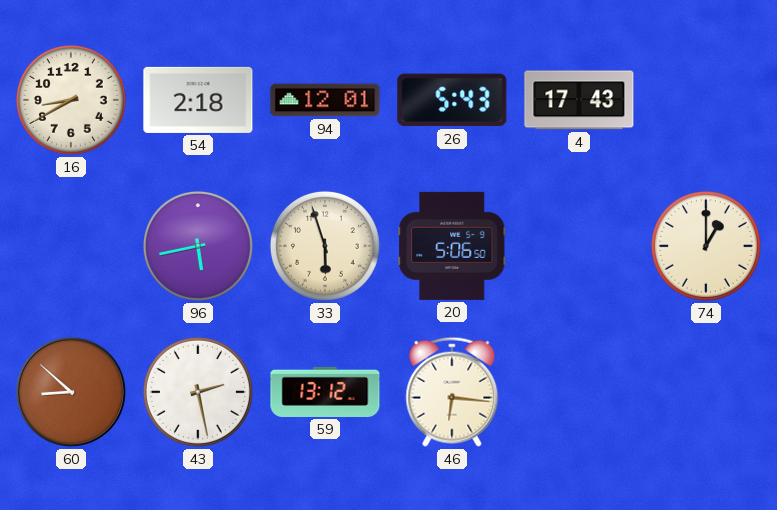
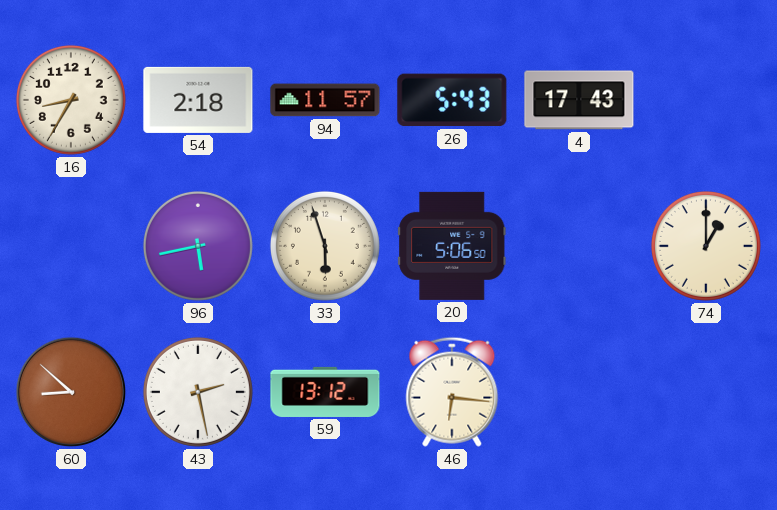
16: 8:40 -> 8:35 (71, 100)
94: 12:01 -> 11:57 (325, 100)
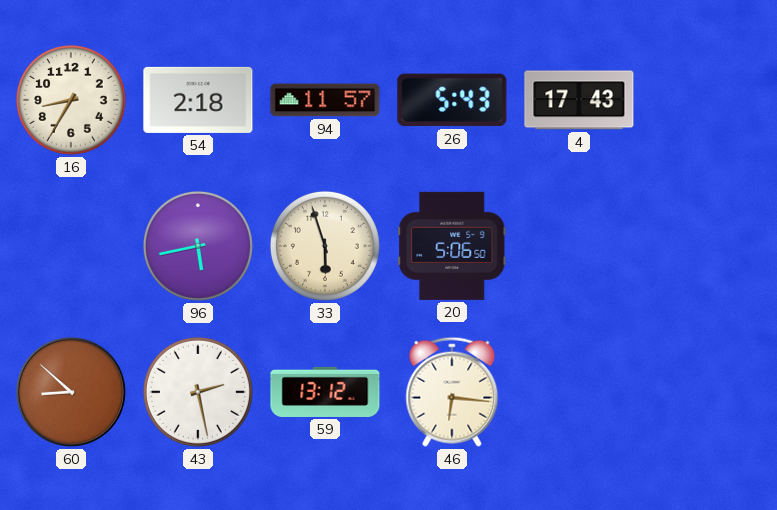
74: 1:00 -> none (706, 246)
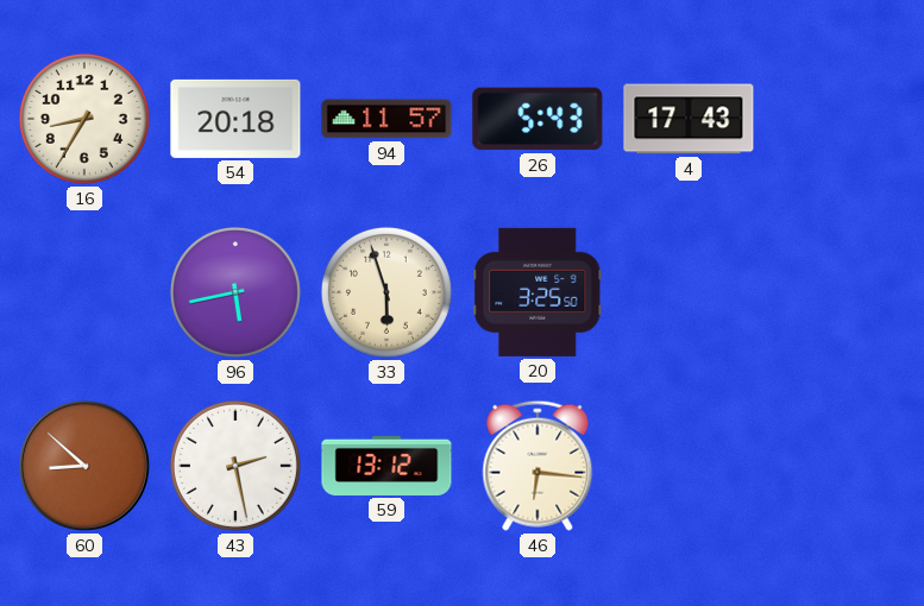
54: 2:18 -> 20:18 (235, 119)
20: 5:06 -> 3:25 (538, 292)
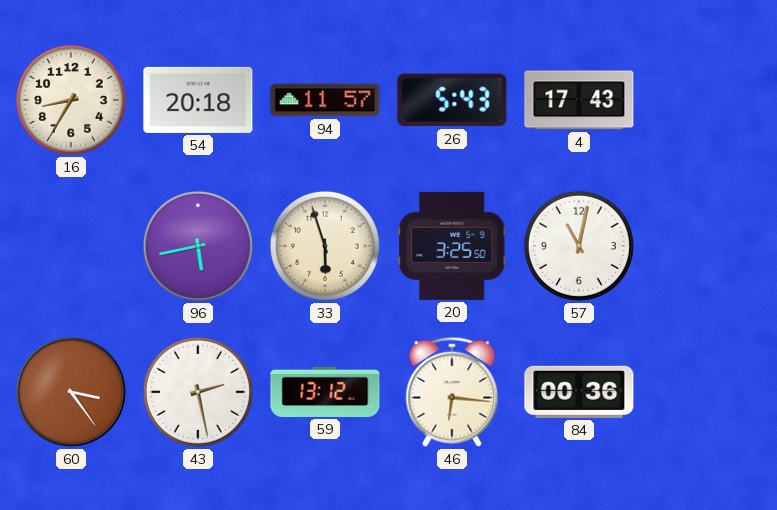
57: none -> 11:02 (579, 246)
60: 8:52 -> 3:24 (71, 392)
84: none -> 00:36 (579, 392)
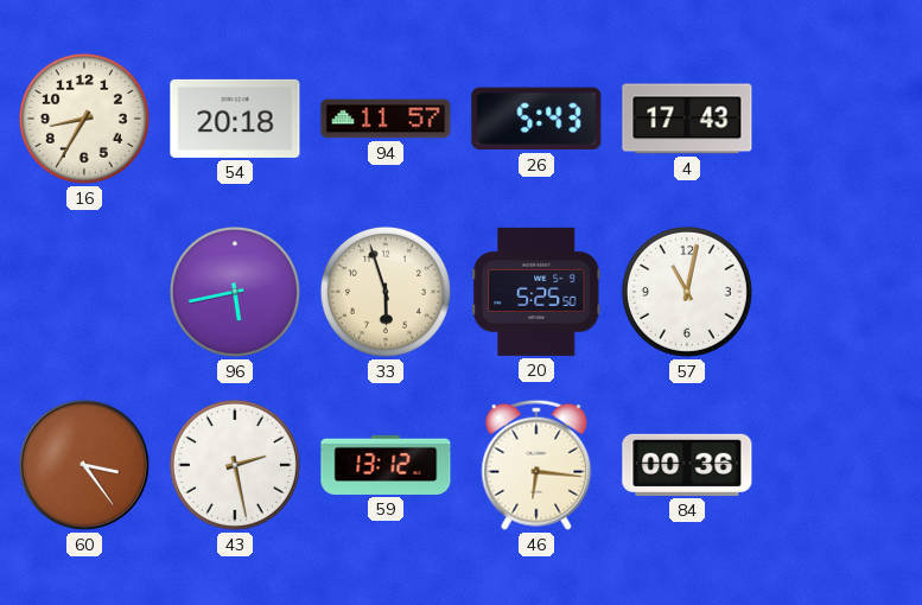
20: 3:25 -> 5:25 (536, 292)
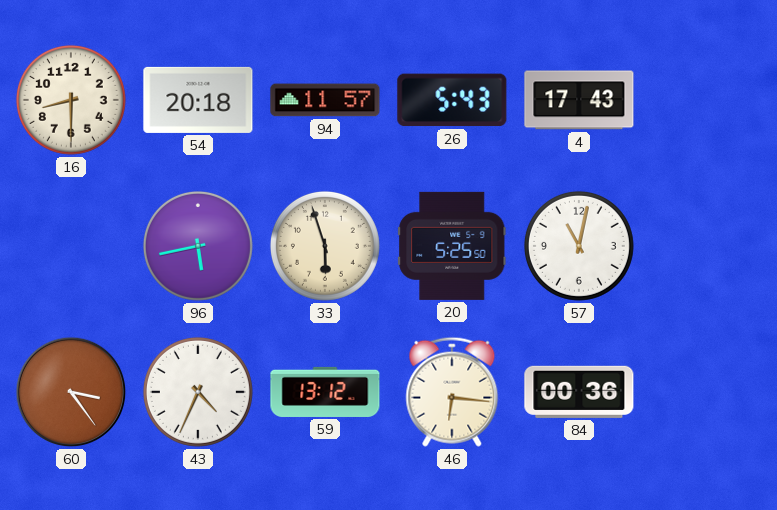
16: 8:35 -> 8:30 (71, 100)
43: 2:28 -> 4:34 (198, 392)
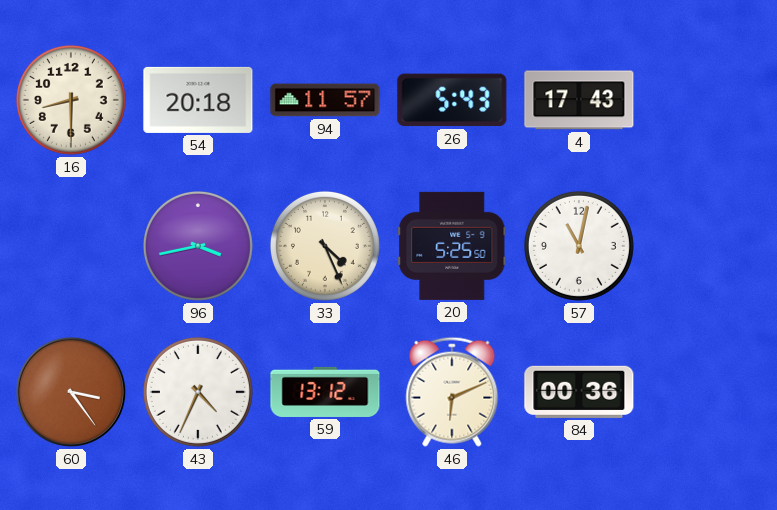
96: 5:43 -> 3:43 (198, 246)
33: 5:57 -> 4:26 (325, 246)
46: 6:16 -> 6:11 (452, 392)
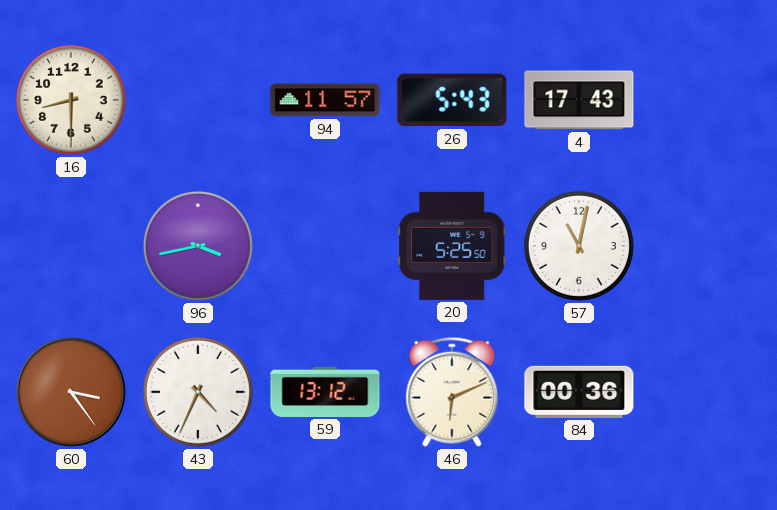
54: 20:18 -> none (198, 100)
33: 4:26 -> none (325, 246)
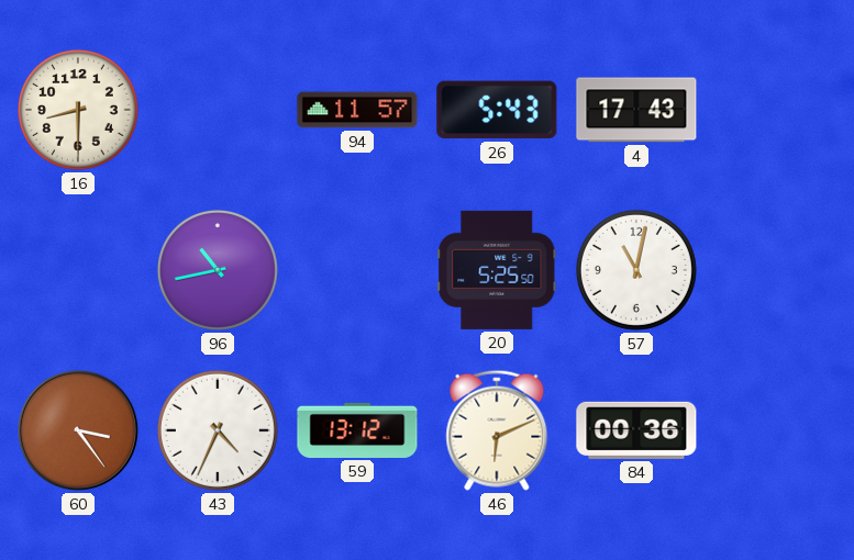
96: 3:43 -> 10:43 (218, 270)
